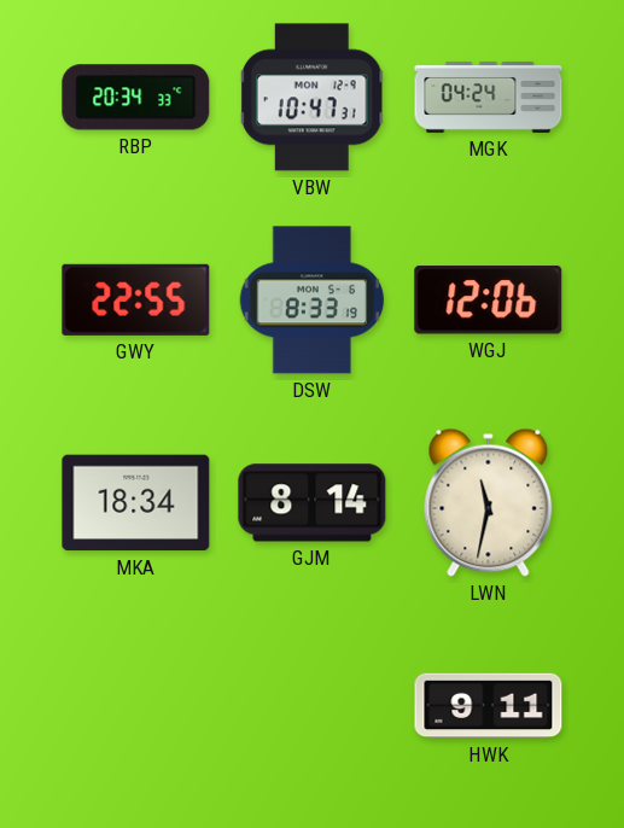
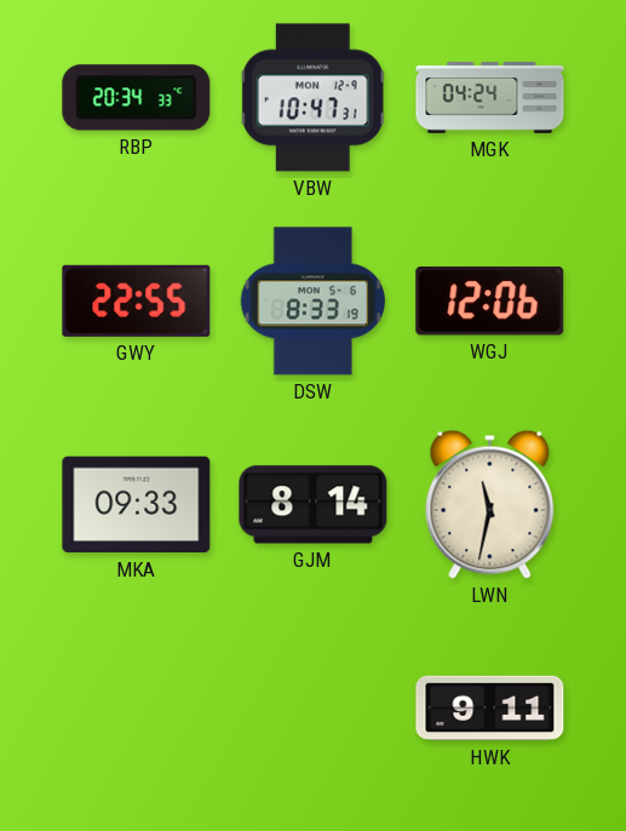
MKA: 18:34 -> 09:33 (137, 505)
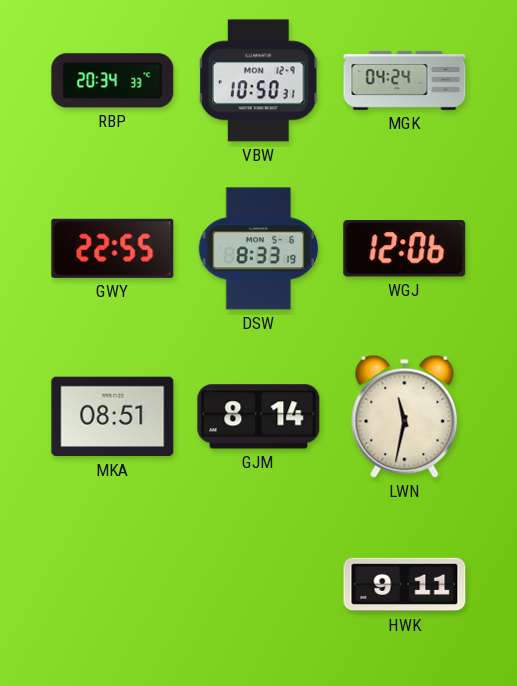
VBW: 10:47 -> 10:50 (259, 81)
MKA: 09:33 -> 08:51 (113, 417)
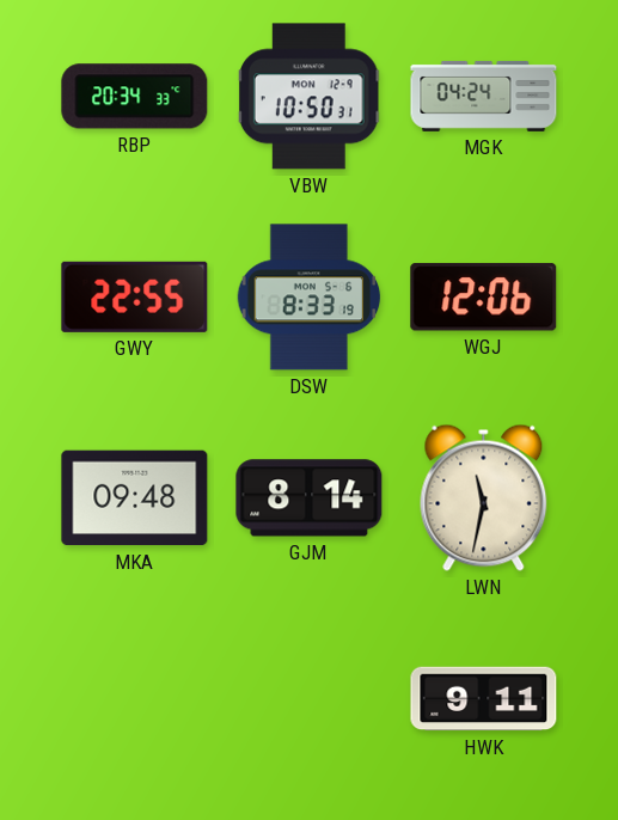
MKA: 08:51 -> 09:48 (135, 498)
